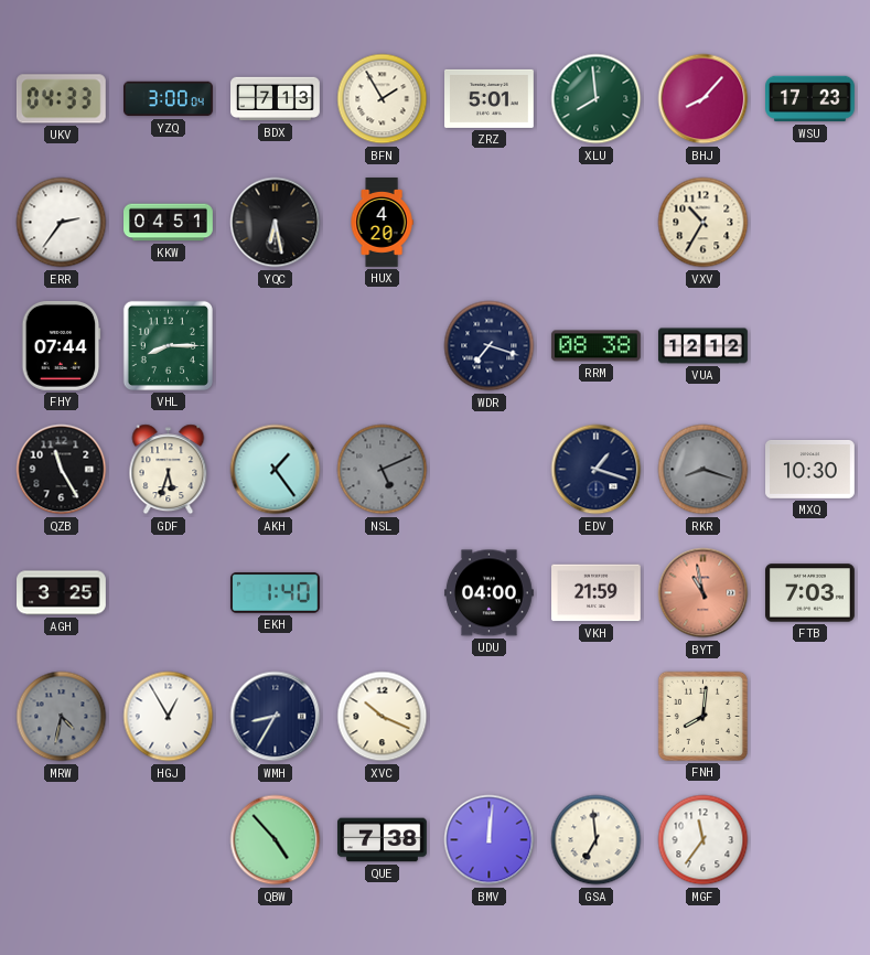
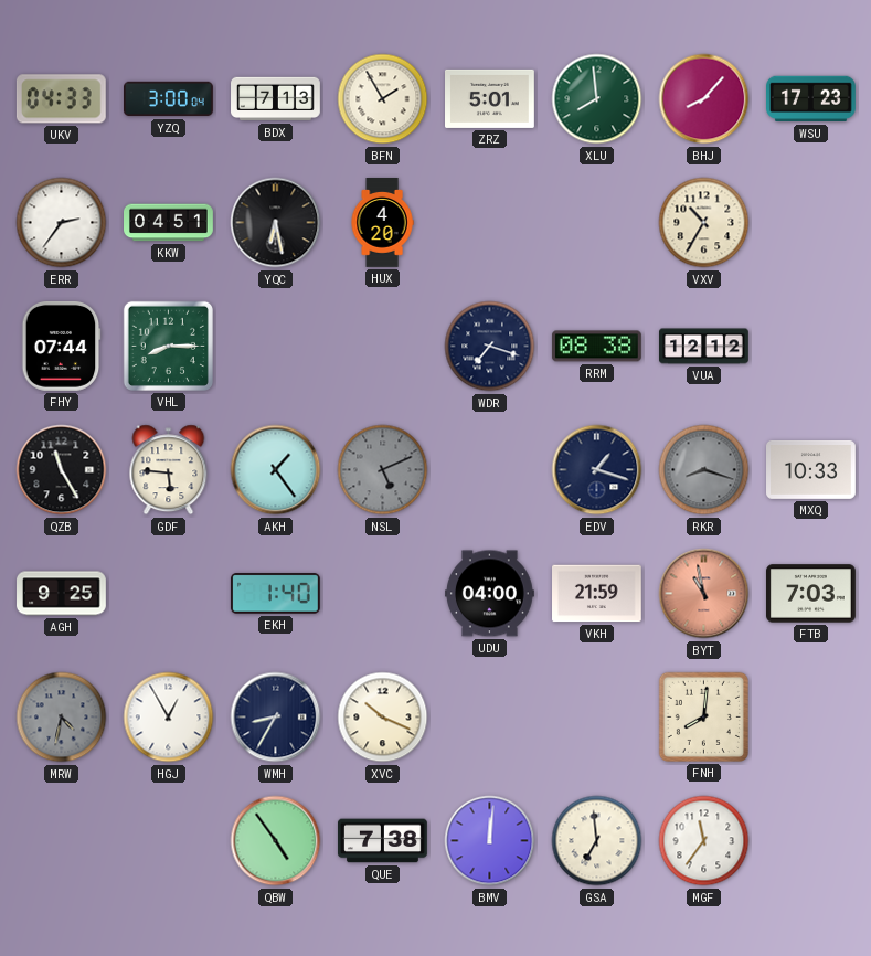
GDF: 5:33 -> 5:46 (169, 470)
MXQ: 10:30 -> 10:33 (811, 469)
AGH: 3:25 -> 9:25 (62, 594)
QBW: 4:53 -> 4:54 (276, 841)
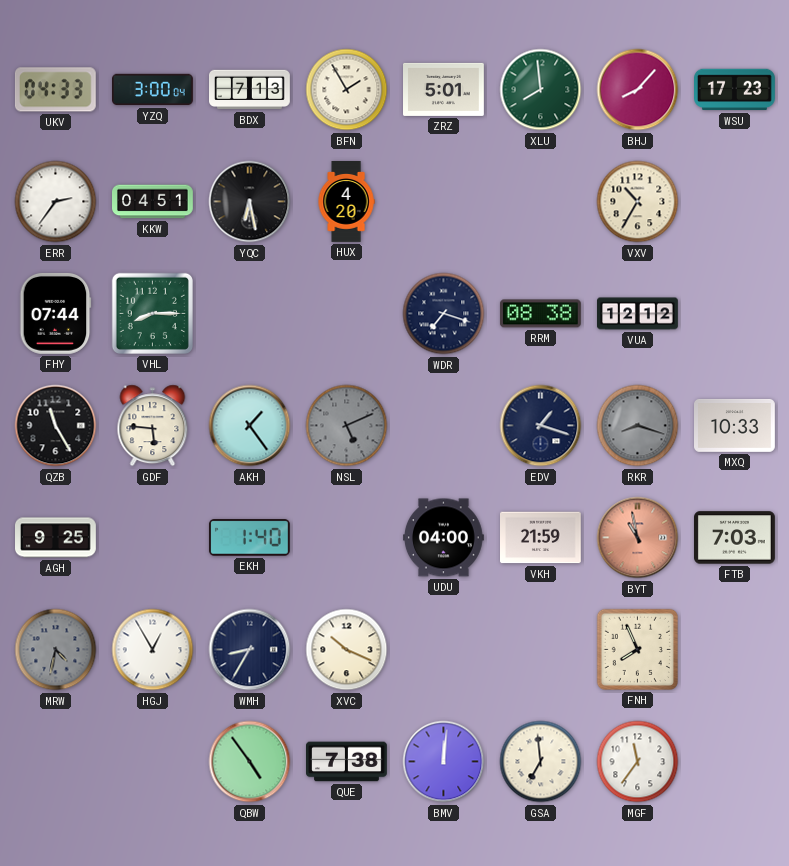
FNH: 8:01 -> 7:56 (637, 649)
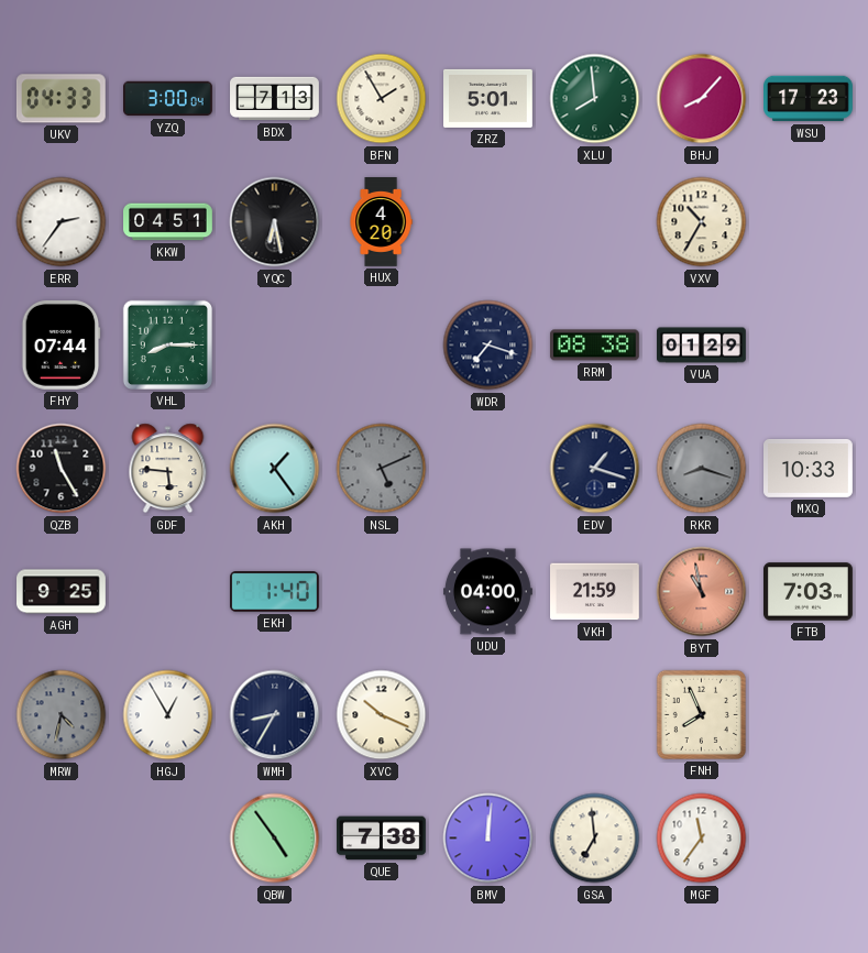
VUA: 12:12 -> 01:29 (702, 346)
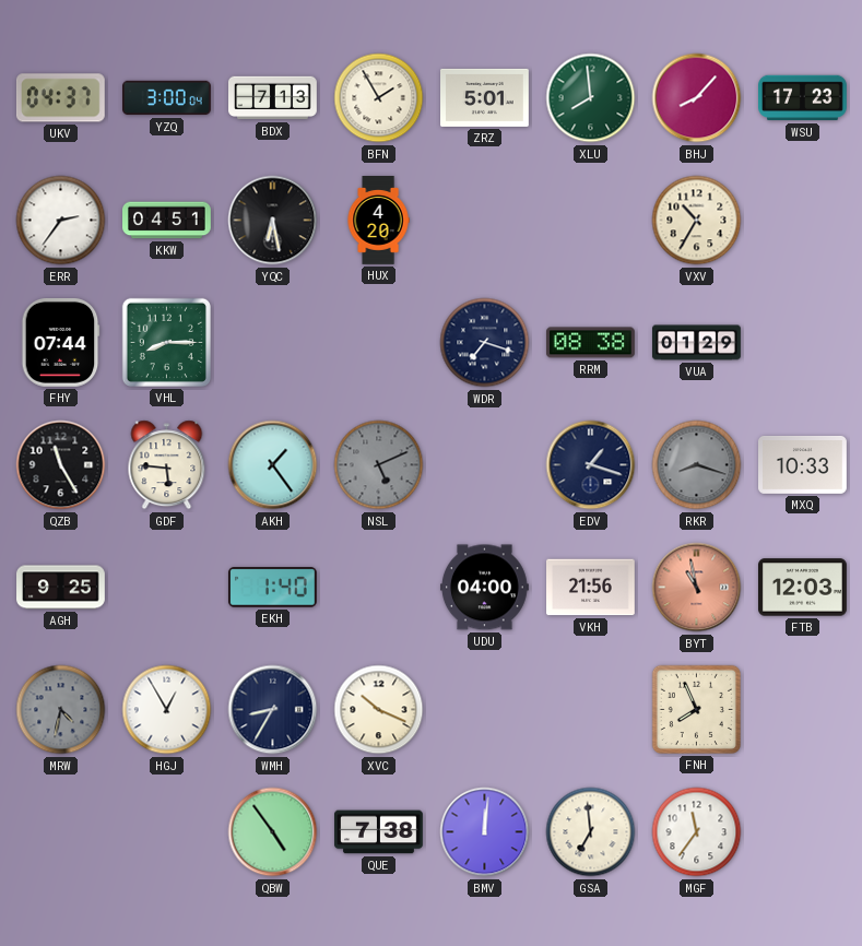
UKV: 04:33 -> 04:37 (60, 98)
VKH: 21:59 -> 21:56 (591, 588)
FTB: 7:03 -> 12:03 (803, 588)
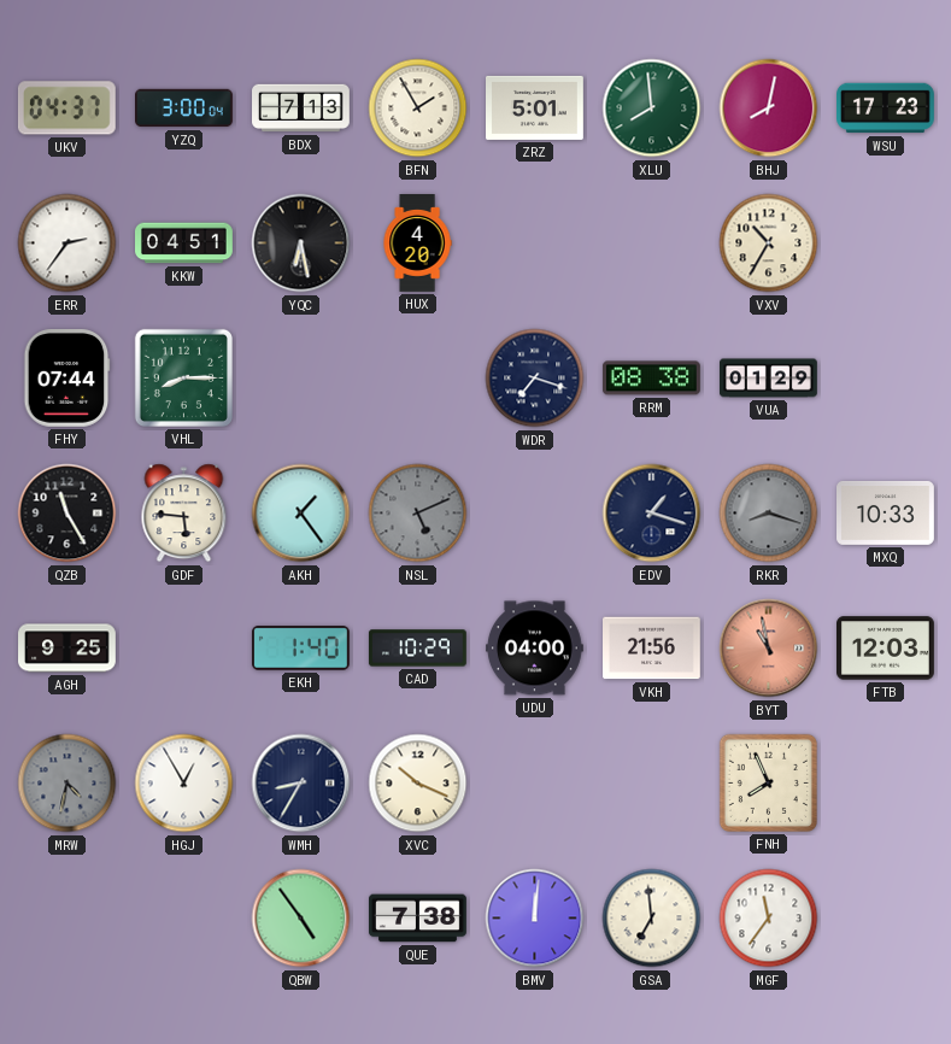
BHJ: 8:07 -> 8:02 (769, 108)
CAD: none -> 10:29 (417, 649)
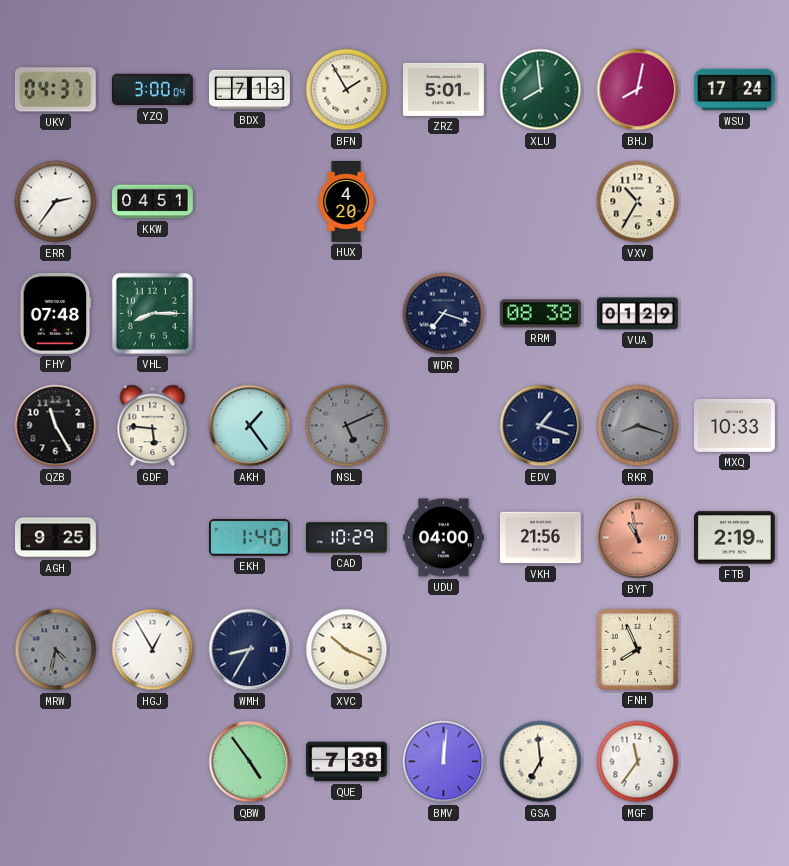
WSU: 17:23 -> 17:24 (735, 90)
YQC: 6:28 -> none (301, 244)
FHY: 07:44 -> 07:48 (56, 313)
FTB: 12:03 -> 2:19 (735, 538)
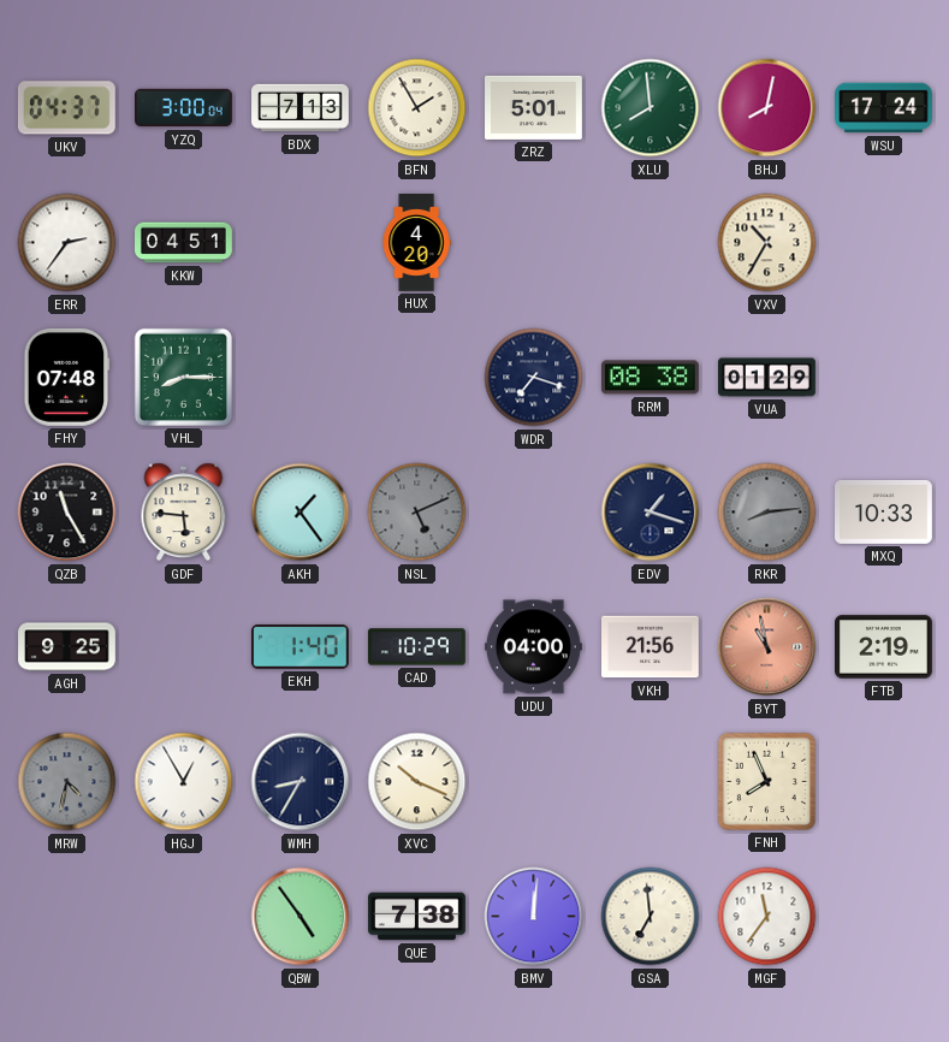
RKR: 8:18 -> 8:14 (767, 513)
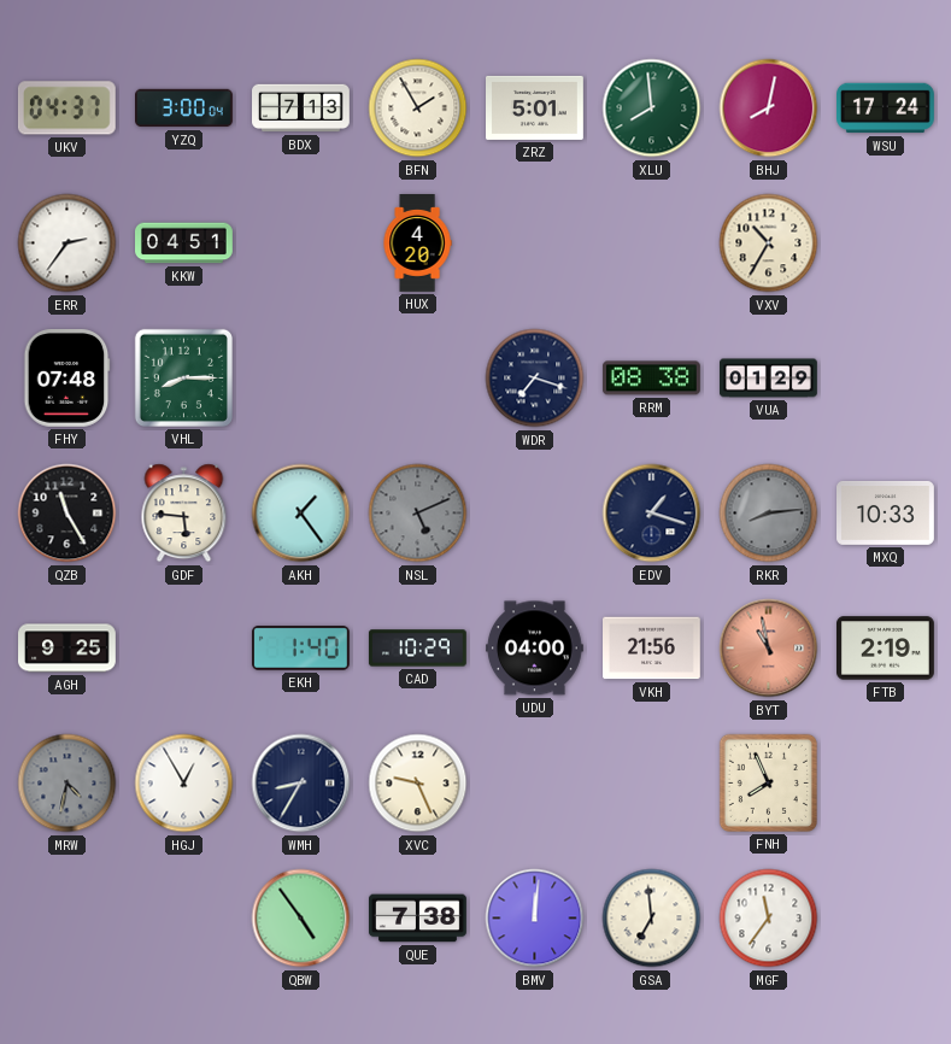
XVC: 10:19 -> 9:26 (418, 784)
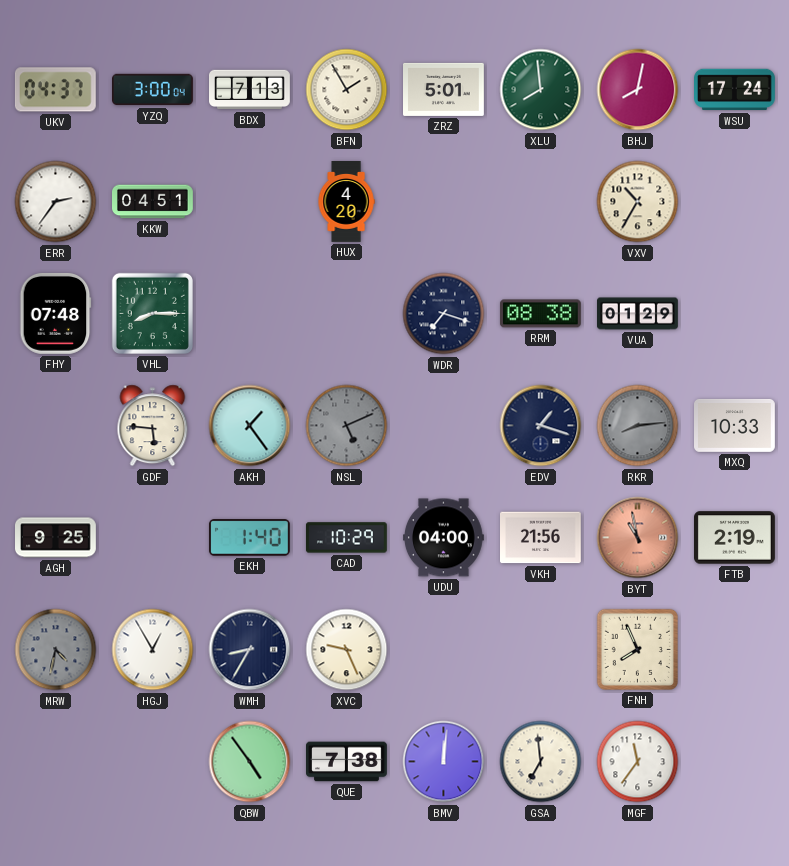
QZB: 11:25 -> none (67, 514)
